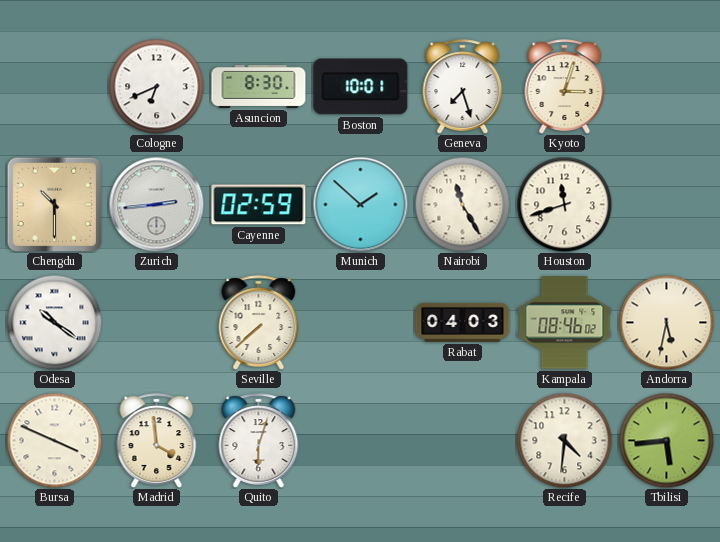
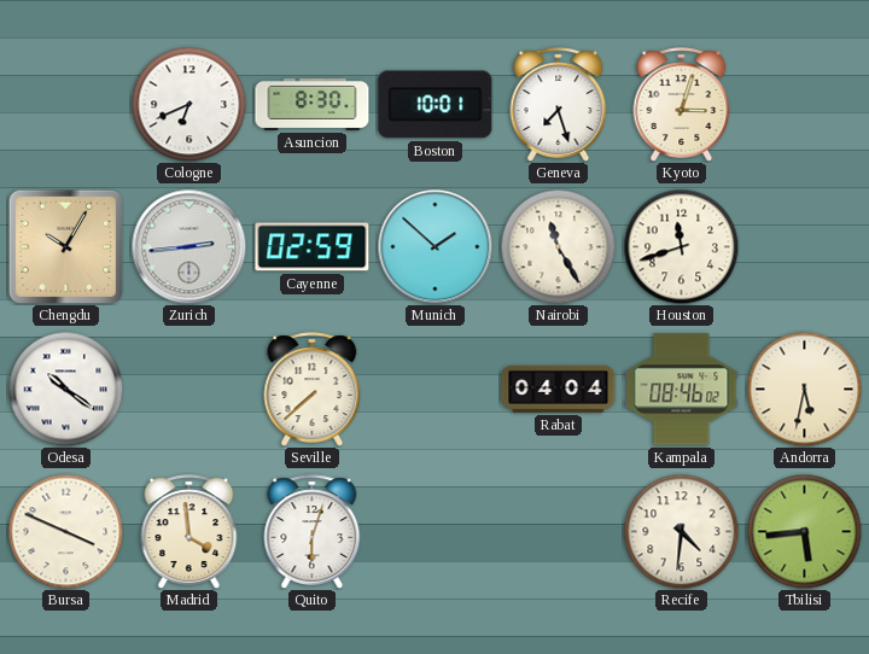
Chengdu: 10:30 -> 10:05 (65, 246)
Rabat: 04:03 -> 04:04 (559, 389)
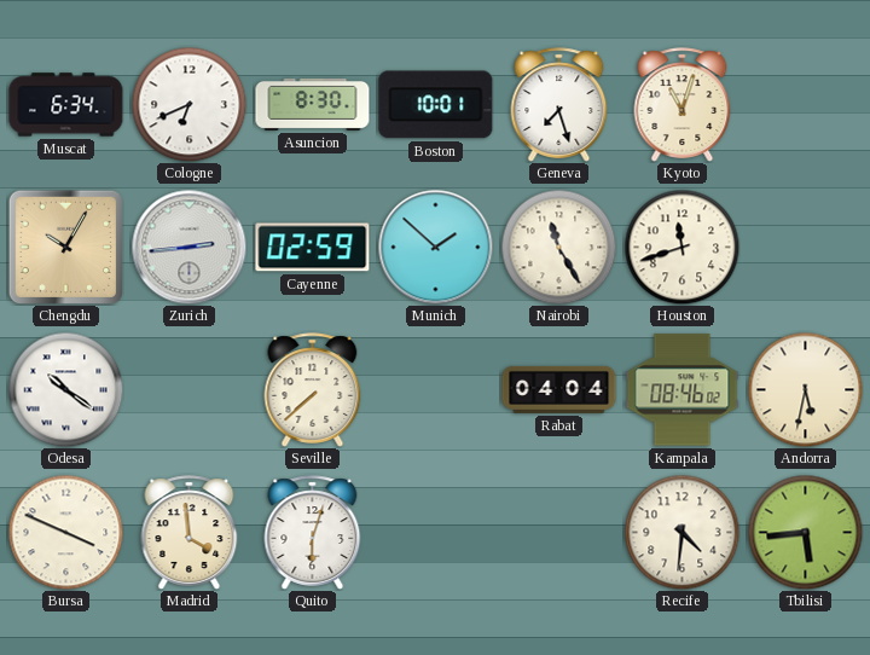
Muscat: none -> 6:34 (66, 105)
Kyoto: 3:03 -> 11:03 (683, 105)
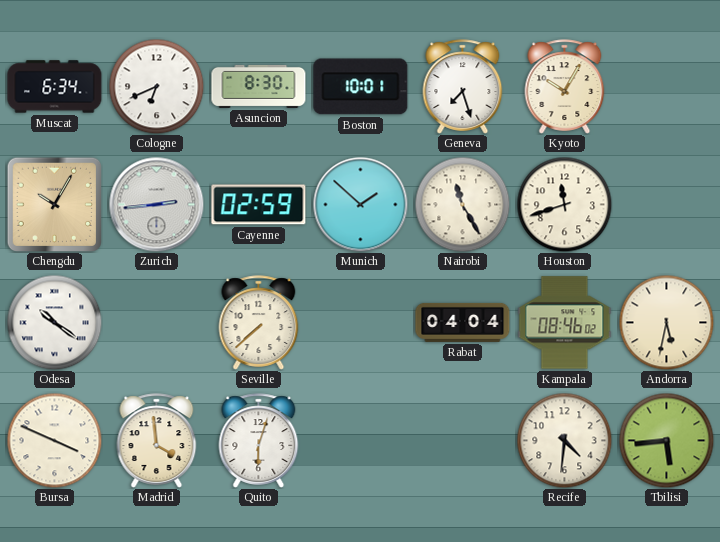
Kyoto: 11:03 -> 10:05 (565, 87)
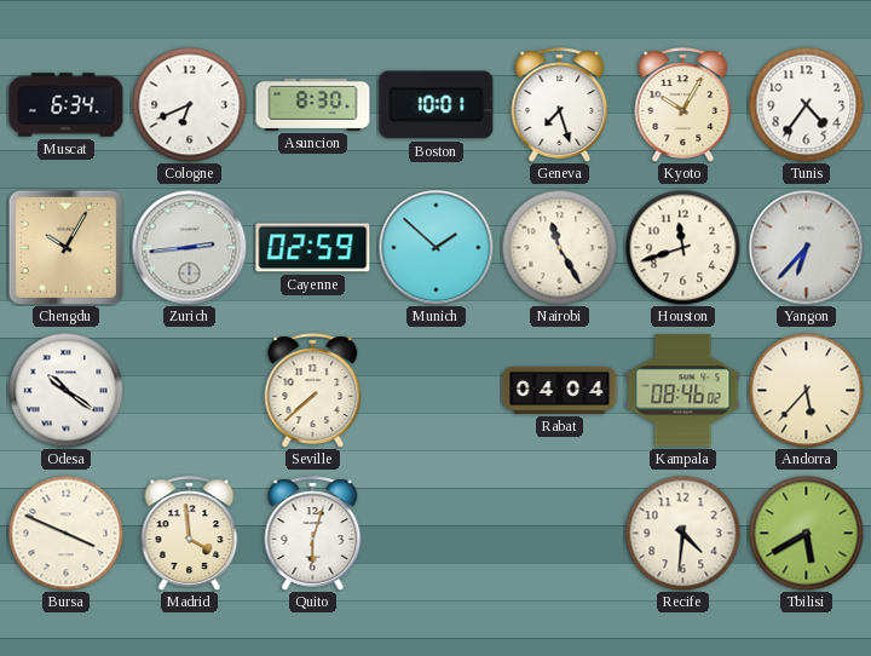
Tunis: none -> 4:36 (806, 104)
Yangon: none -> 6:37 (806, 247)
Andorra: 5:32 -> 5:37 (806, 390)
Tbilisi: 5:44 -> 5:40 (806, 533)
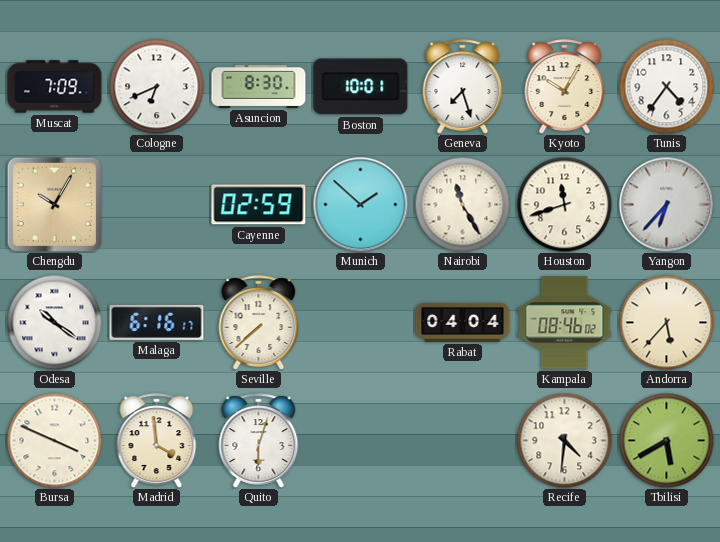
Muscat: 6:34 -> 7:09 (55, 87)
Zurich: 2:44 -> none (189, 247)
Malaga: none -> 6:16 (157, 322)
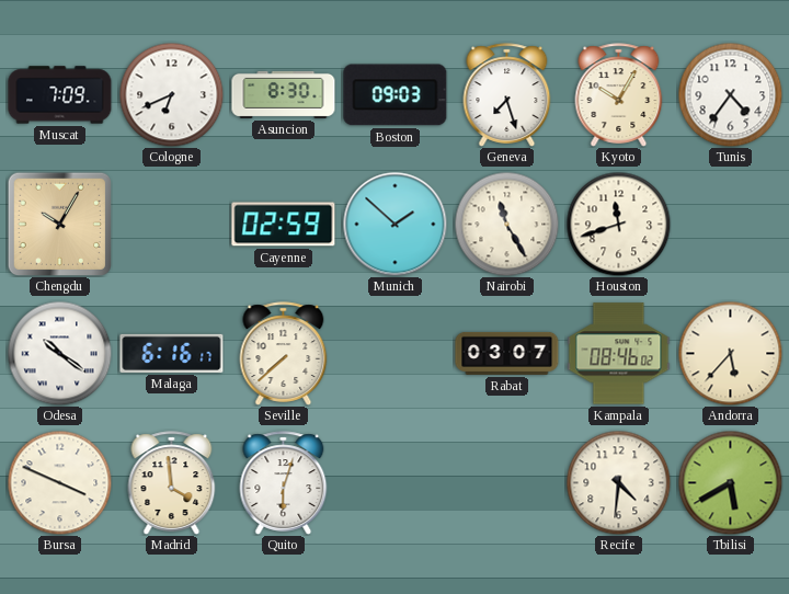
Boston: 10:01 -> 09:03 (396, 95)
Yangon: 6:37 -> none (666, 204)
Rabat: 04:04 -> 03:07 (507, 353)
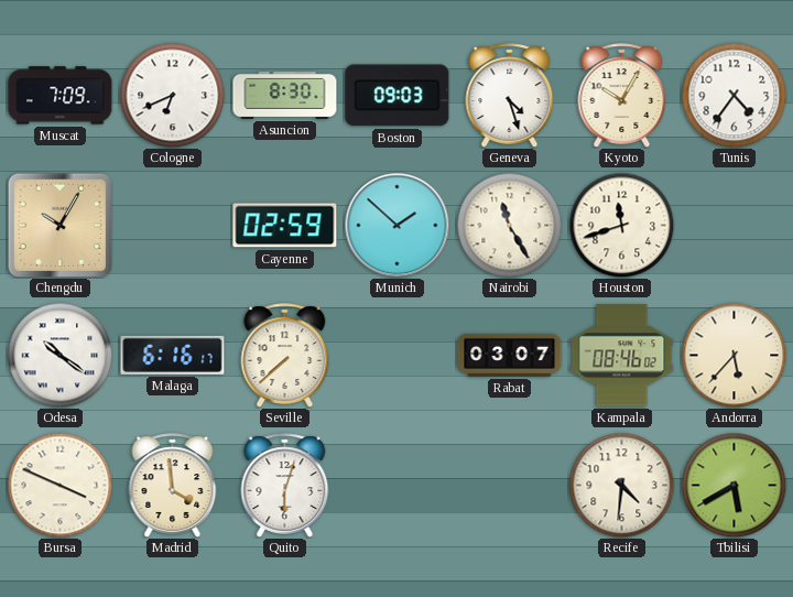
Geneva: 7:27 -> 4:27 (510, 96)
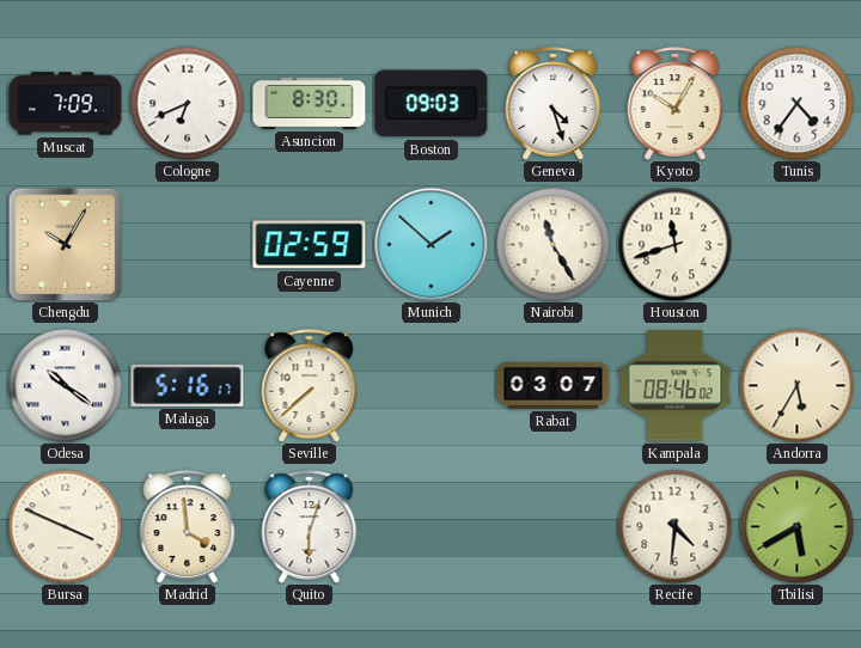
Malaga: 6:16 -> 5:16 (188, 385)
Andorra: 5:37 -> 5:35 (796, 385)
